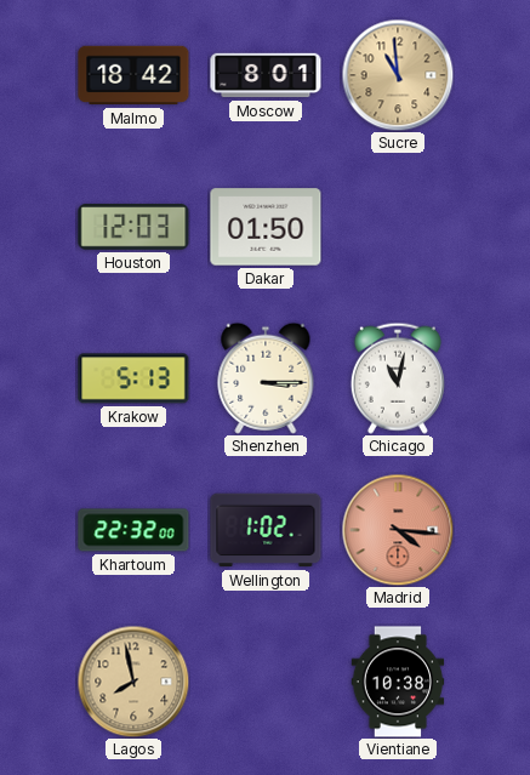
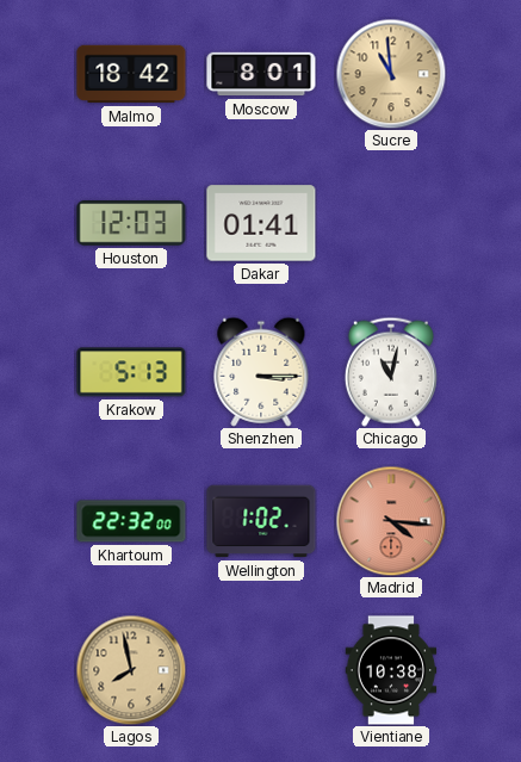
Dakar: 01:50 -> 01:41 (261, 223)
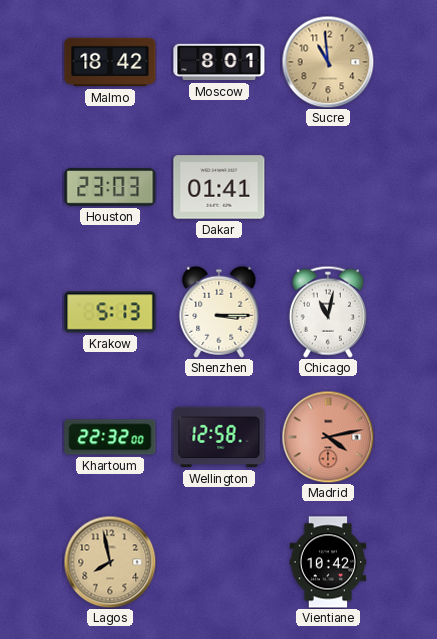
Houston: 12:03 -> 23:03 (110, 187)
Wellington: 1:02 -> 12:58 (219, 437)
Madrid: 4:16 -> 4:13 (328, 437)
Vientiane: 10:38 -> 10:42 (328, 562)
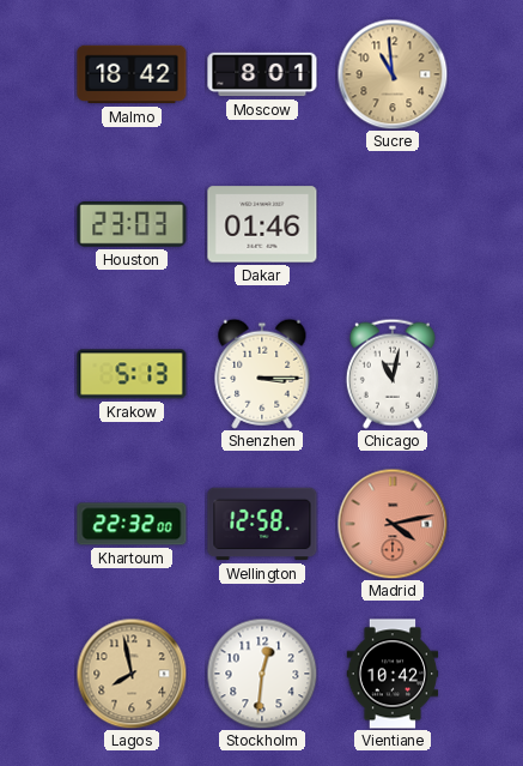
Dakar: 01:41 -> 01:46 (262, 224)
Stockholm: none -> 12:31 (262, 674)
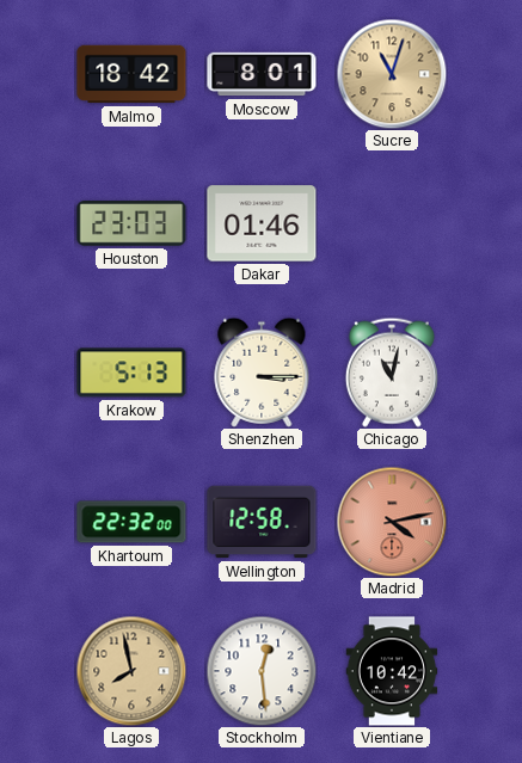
Sucre: 10:59 -> 11:03 (392, 74)
Stockholm: 12:31 -> 12:29 (262, 671)
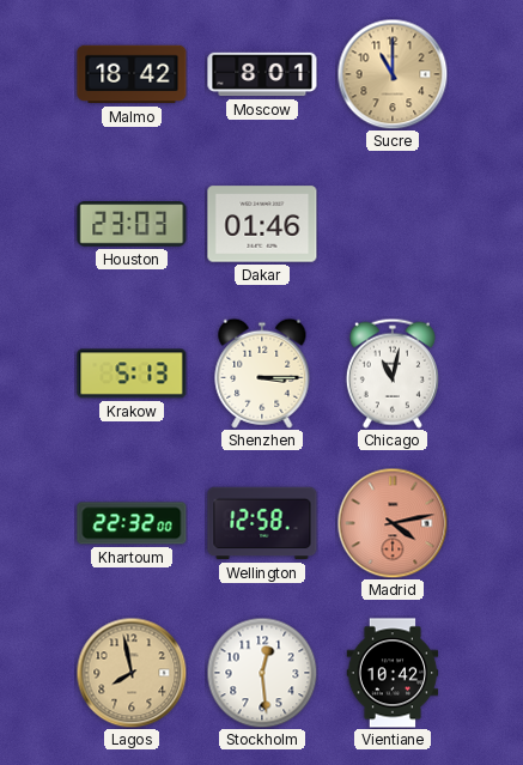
Sucre: 11:03 -> 11:00 (393, 74)
